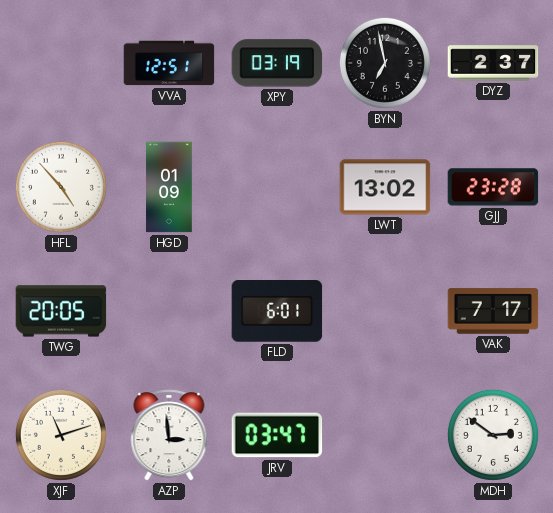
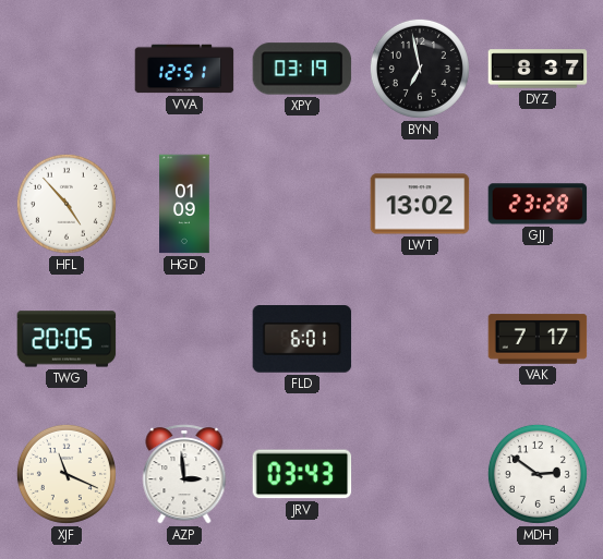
DYZ: 2:37 -> 8:37 (538, 69)
XJF: 11:12 -> 11:19 (67, 474)
JRV: 03:47 -> 03:43 (302, 474)
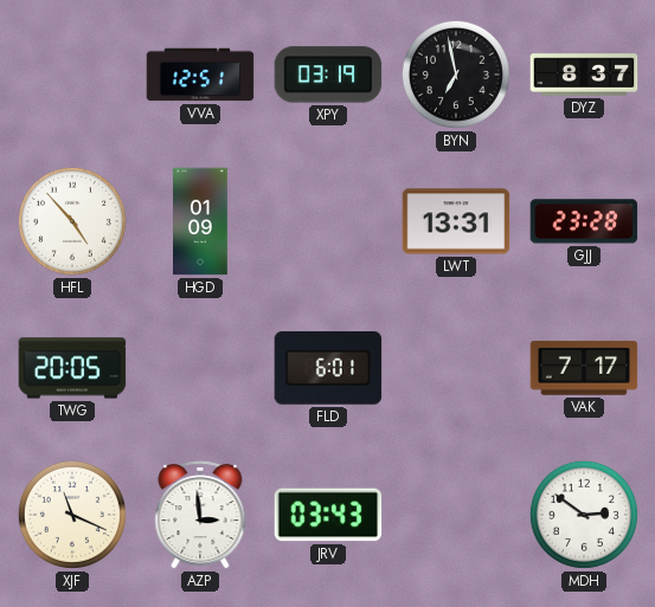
LWT: 13:02 -> 13:31 (456, 221)
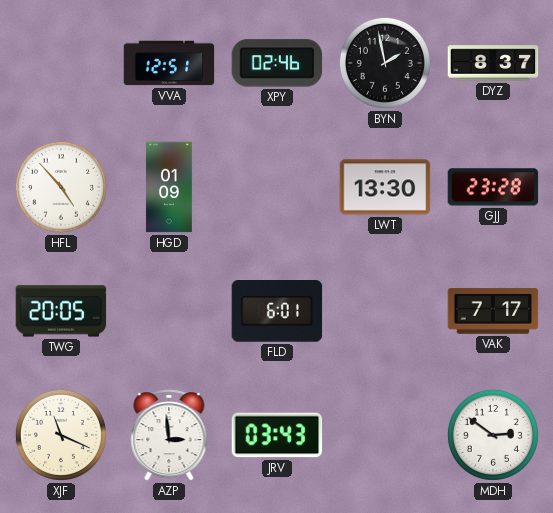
XPY: 03:19 -> 02:46 (277, 63)
BYN: 6:58 -> 1:58 (385, 63)
LWT: 13:31 -> 13:30 (385, 187)
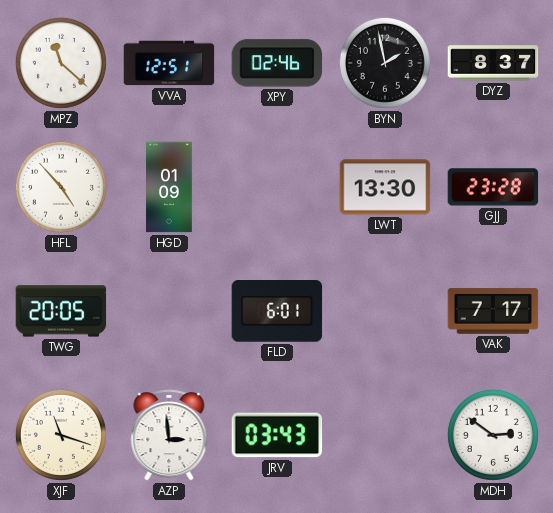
MPZ: none -> 11:22 (61, 63)
XJF: 11:19 -> 11:18 (61, 435)
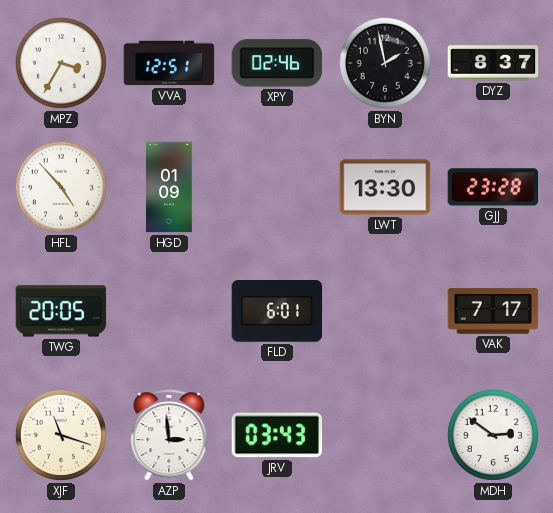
MPZ: 11:22 -> 3:35 (61, 63)
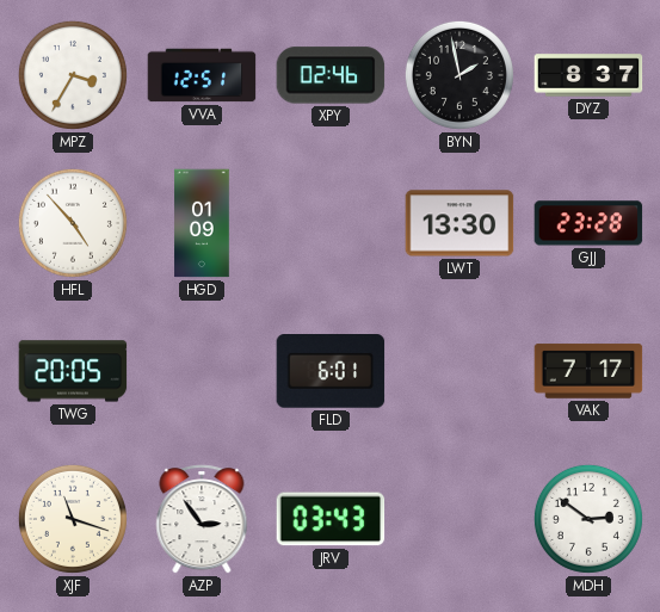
AZP: 2:59 -> 2:54 (202, 519)
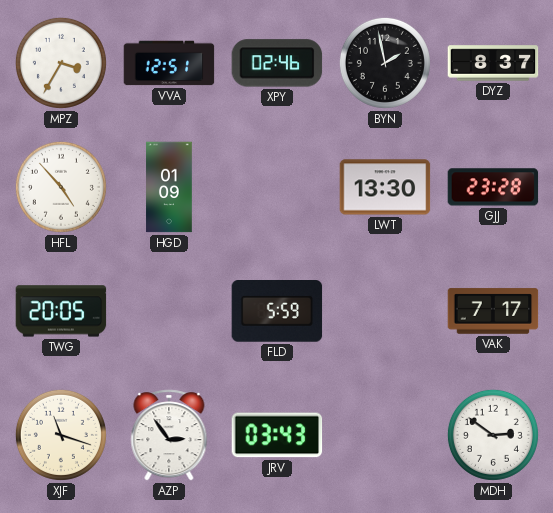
FLD: 6:01 -> 5:59 (277, 311)
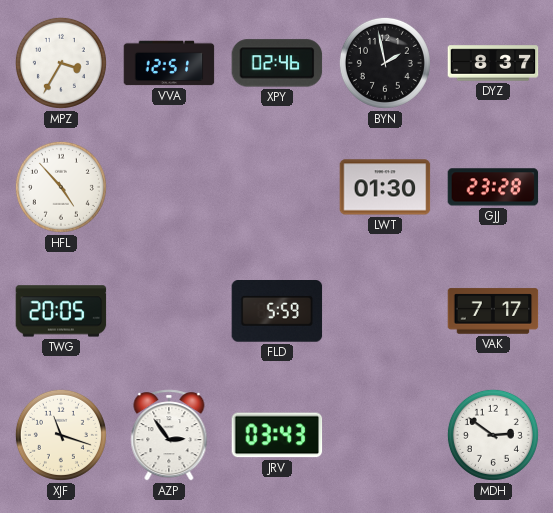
HGD: 01:09 -> none (169, 187)
LWT: 13:30 -> 01:30 (385, 187)
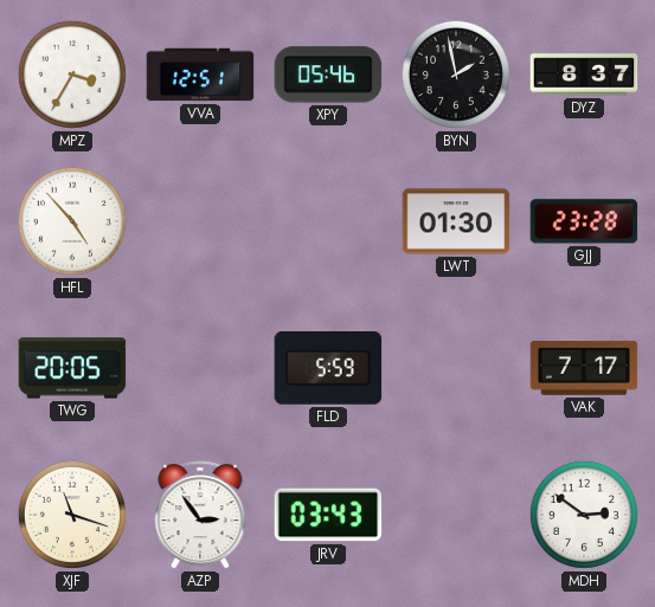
XPY: 02:46 -> 05:46 (328, 75)
